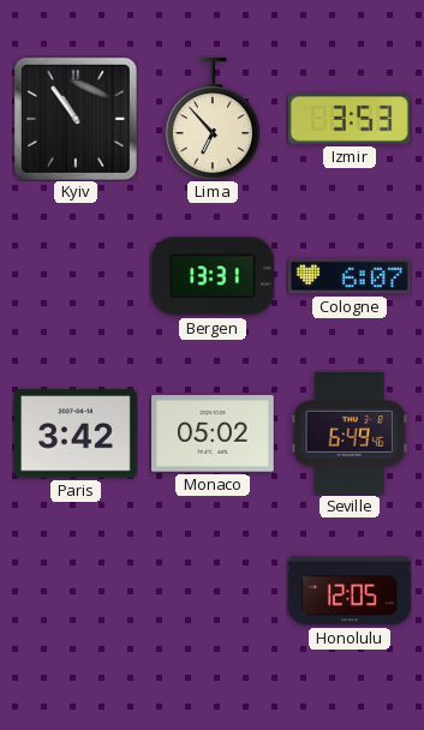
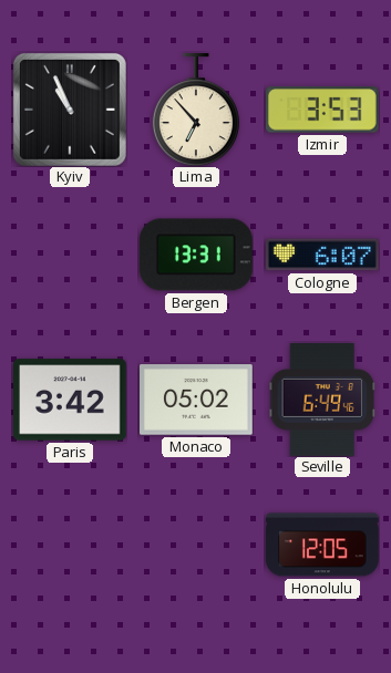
Kyiv: 10:54 -> 10:56 (70, 110)
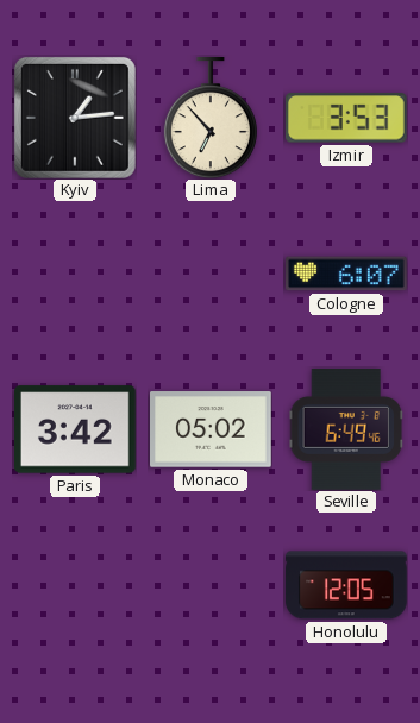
Kyiv: 10:56 -> 1:14 (75, 118)
Bergen: 13:31 -> none (196, 255)
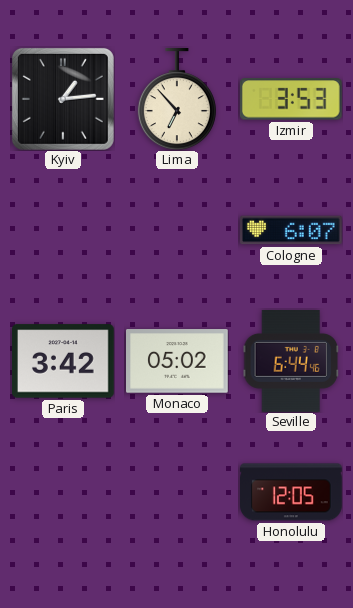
Seville: 6:49 -> 6:44 (291, 361)
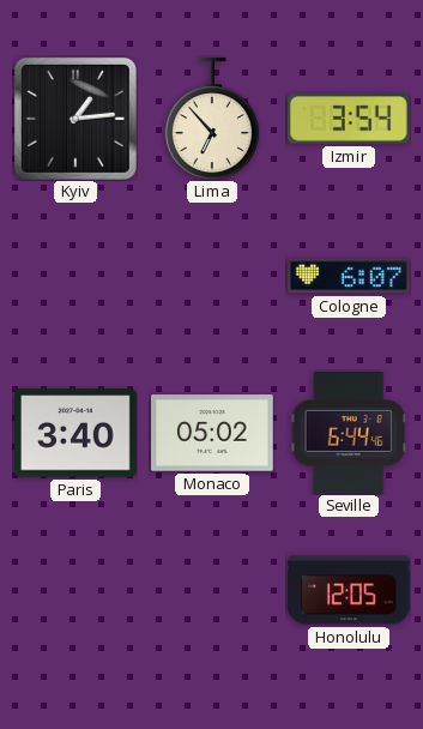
Izmir: 3:53 -> 3:54 (349, 119)
Paris: 3:42 -> 3:40 (77, 433)
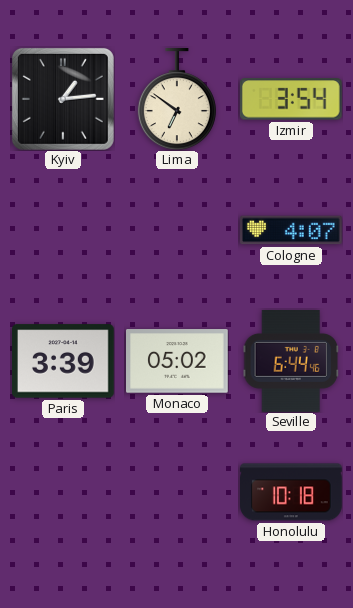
Lima: 6:53 -> 6:51 (177, 100)
Cologne: 6:07 -> 4:07 (292, 230)
Paris: 3:40 -> 3:39 (64, 361)
Honolulu: 12:05 -> 10:18 (292, 492)
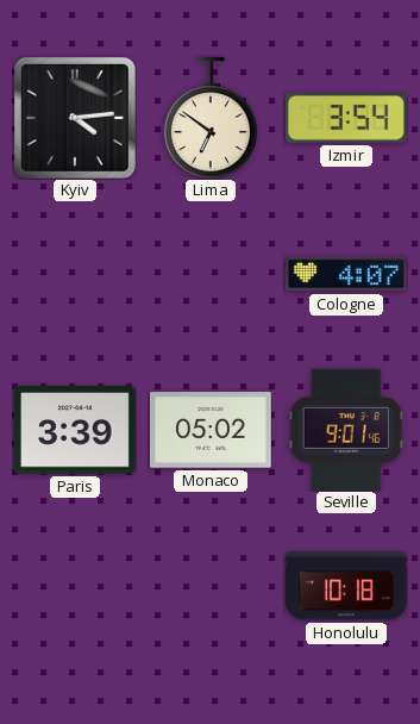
Kyiv: 1:14 -> 4:14 (75, 118)
Seville: 6:44 -> 9:01 (346, 430)
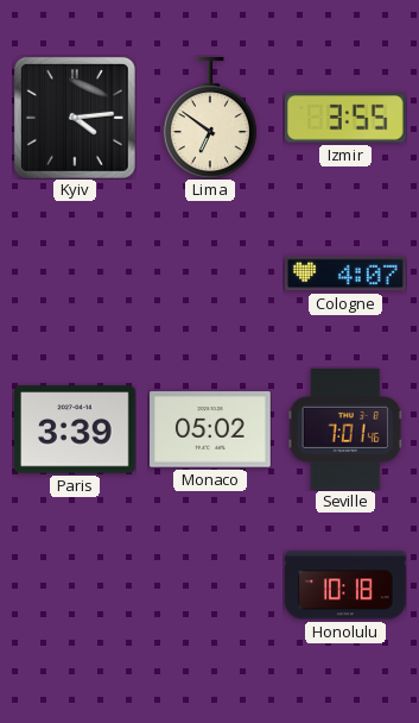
Izmir: 3:54 -> 3:55 (345, 118)
Seville: 9:01 -> 7:01 (345, 429)
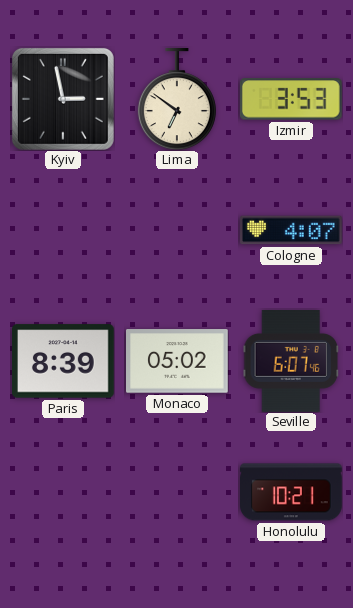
Kyiv: 4:14 -> 2:58 (63, 99)
Izmir: 3:55 -> 3:53 (291, 99)
Paris: 3:39 -> 8:39 (64, 361)
Seville: 7:01 -> 6:07 (291, 361)
Honolulu: 10:18 -> 10:21 (292, 492)
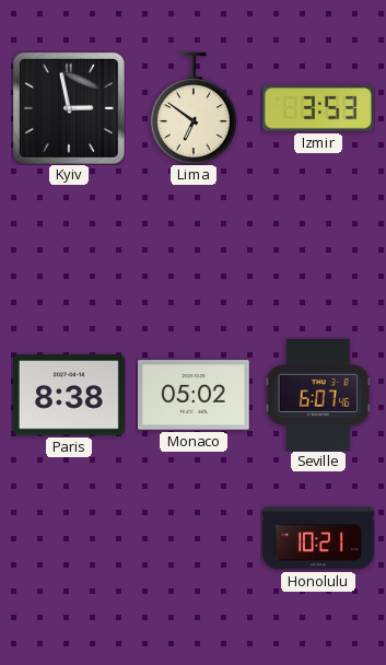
Cologne: 4:07 -> none (292, 230)
Paris: 8:39 -> 8:38 (70, 395)
